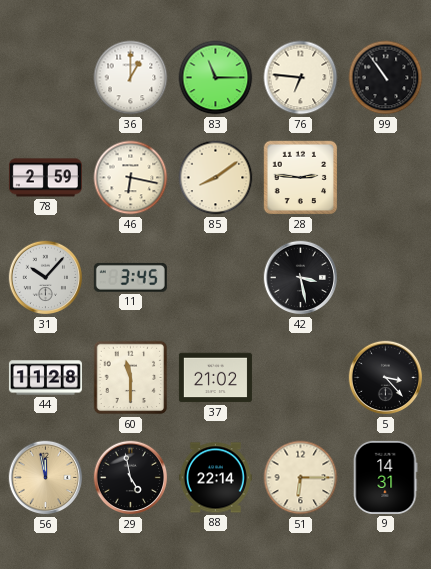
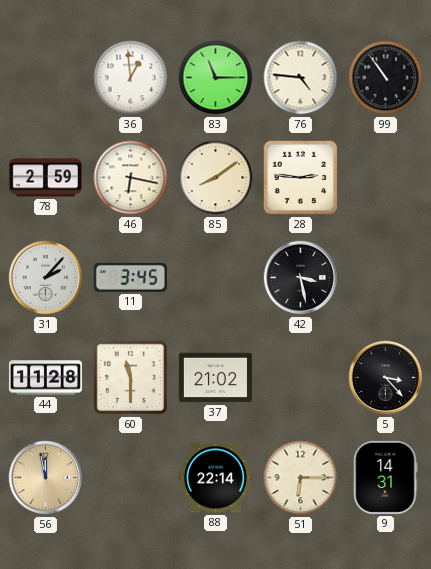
36: 1:00 -> 12:59 (131, 78)
76: 6:46 -> 4:46 (301, 78)
31: 10:07 -> 2:07 (46, 278)
29: 4:58 -> none (131, 478)
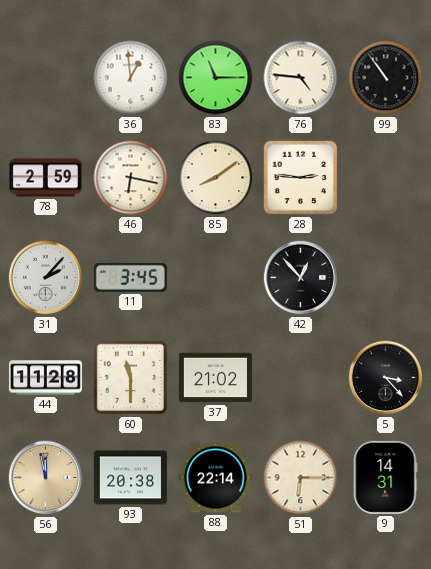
42: 3:28 -> 12:53 (301, 278)
93: none -> 20:38 (130, 478)
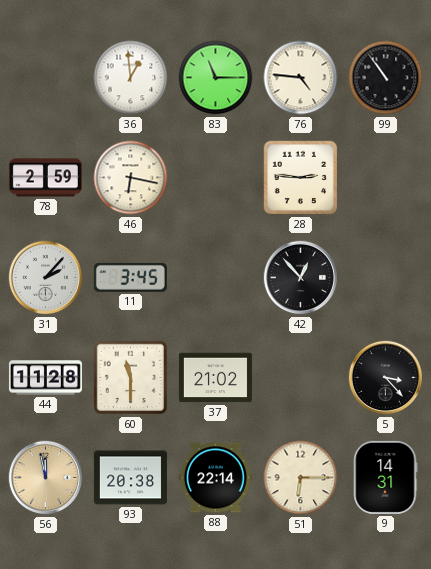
85: 8:09 -> none (216, 178)
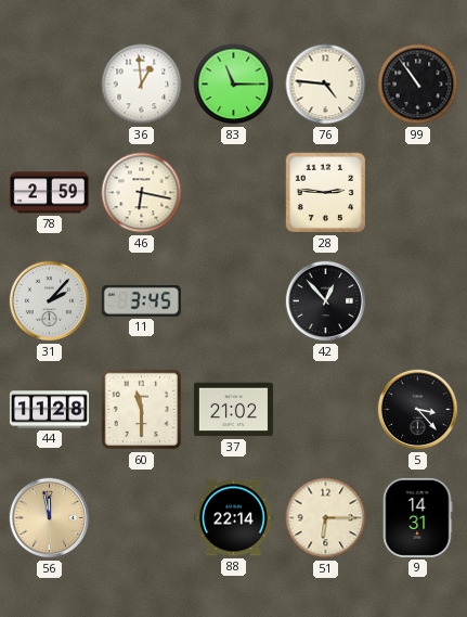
93: 20:38 -> none (130, 478)
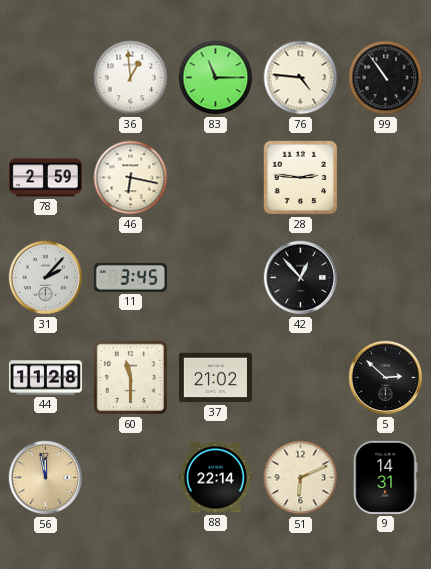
5: 3:23 -> 2:52 (386, 378)
51: 6:15 -> 6:11 (301, 478)
